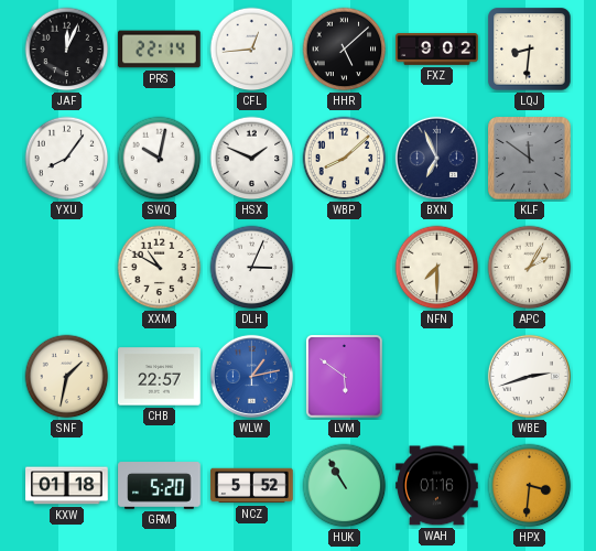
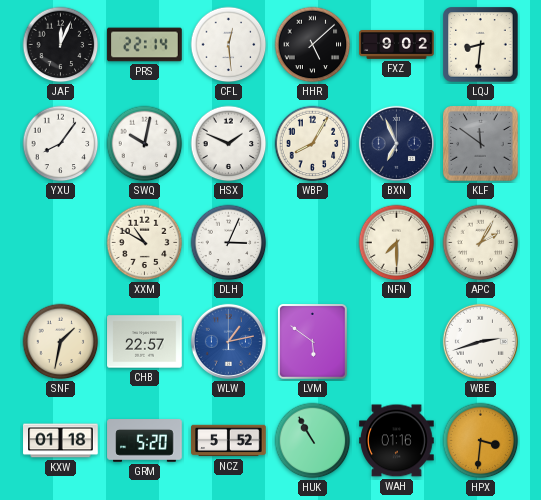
CFL: 12:44 -> 12:29 (229, 45)
WBP: 8:08 -> 8:05 (313, 144)
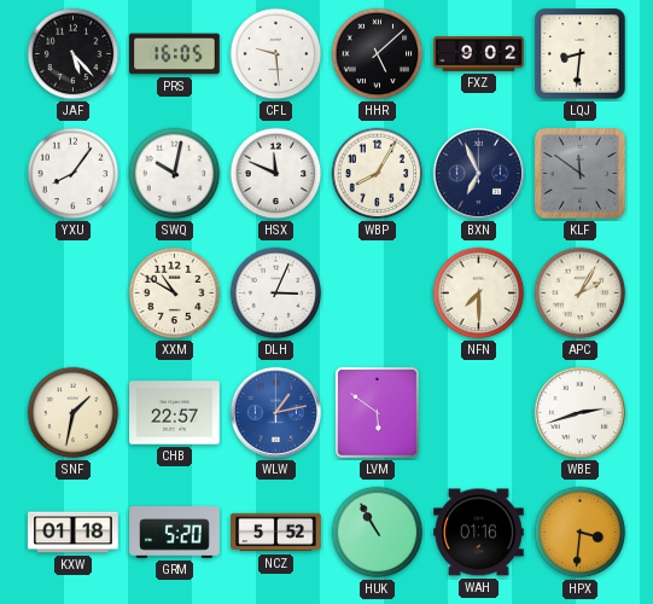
JAF: 12:04 -> 5:23 (74, 54)
PRS: 22:14 -> 16:05 (175, 54)
CFL: 12:29 -> 9:29 (276, 54)
HSX: 1:49 -> 11:49 (276, 174)
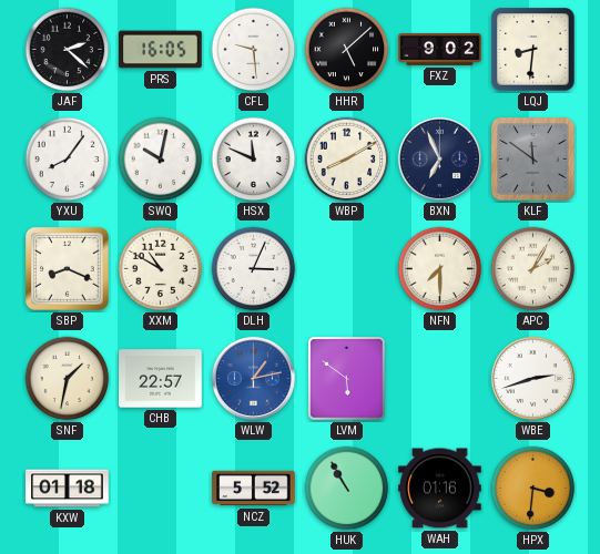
JAF: 5:23 -> 2:22 (68, 50)
WBP: 8:05 -> 8:10 (347, 160)
SBP: none -> 8:19 (68, 269)
GRM: 5:20 -> none (175, 533)
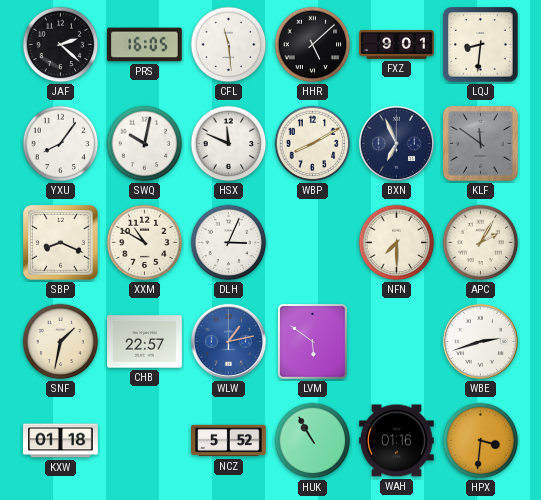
CFL: 9:29 -> 11:29 (229, 45)
FXZ: 9:02 -> 9:01 (397, 45)
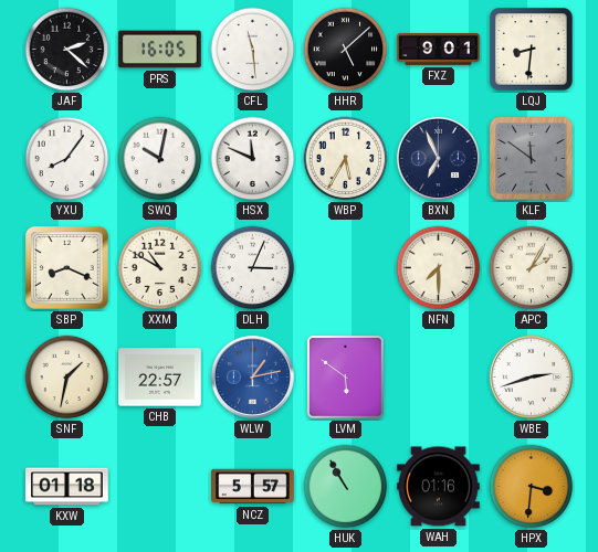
WBP: 8:10 -> 5:35 (346, 159)
NCZ: 5:52 -> 5:57 (253, 487)
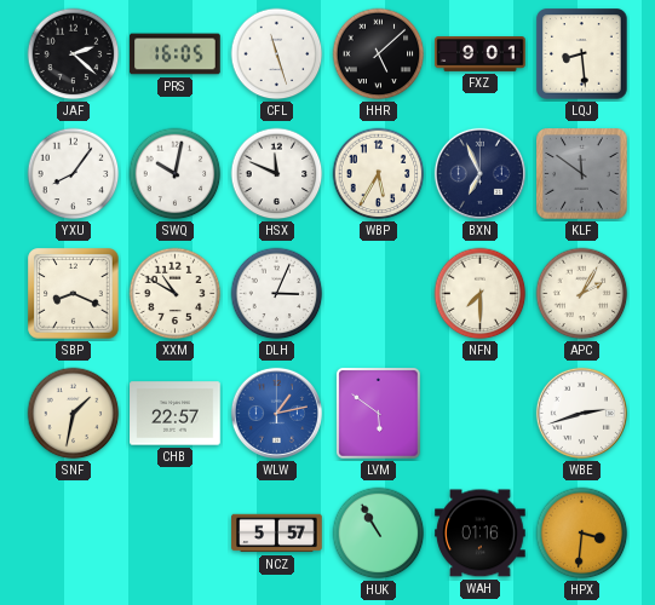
CFL: 11:29 -> 11:27 (277, 54)
LQJ: 8:31 -> 8:29 (582, 54)
KXW: 01:18 -> none (67, 487)
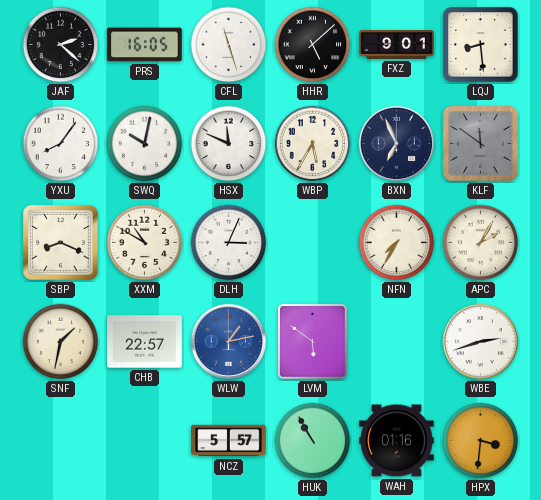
NFN: 7:30 -> 7:35 (397, 243)
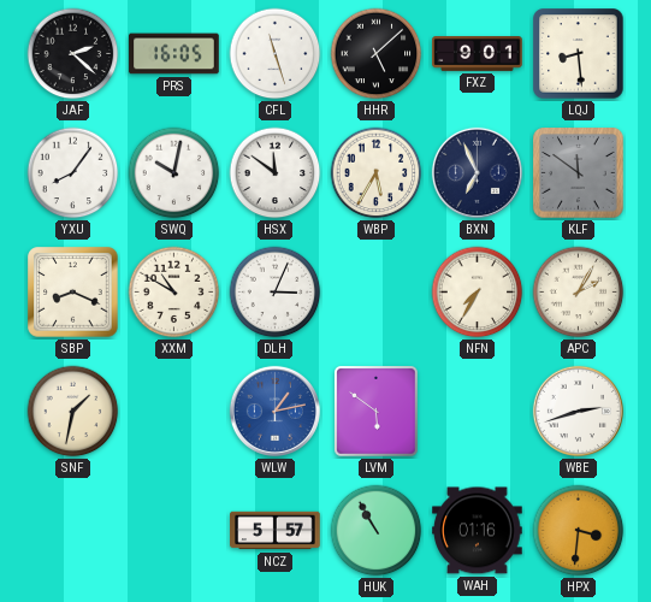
HSX: 11:49 -> 11:51 (276, 173)
CHB: 22:57 -> none (145, 342)
